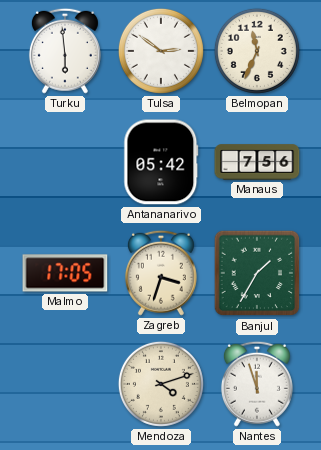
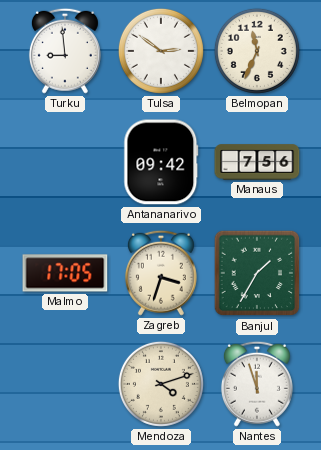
Turku: 5:59 -> 8:59 (65, 51)
Antananarivo: 05:42 -> 09:42 (161, 162)
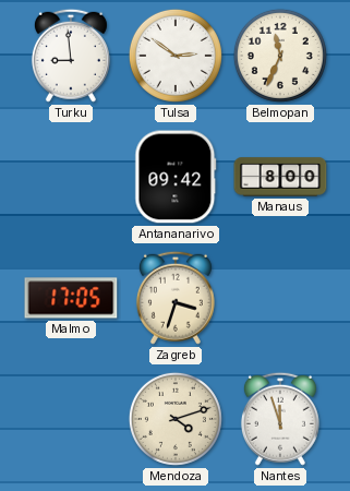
Manaus: 7:56 -> 8:00 (280, 177)
Banjul: 1:35 -> none (257, 273)
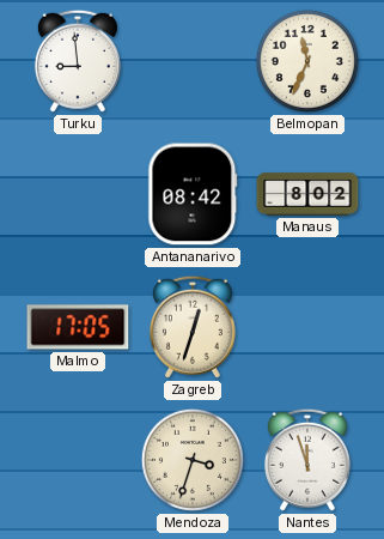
Tulsa: 2:51 -> none (176, 56)
Antananarivo: 09:42 -> 08:42 (193, 194)
Manaus: 8:00 -> 8:02 (307, 194)
Zagreb: 3:33 -> 12:33 (193, 327)
Mendoza: 4:12 -> 3:33 (193, 460)
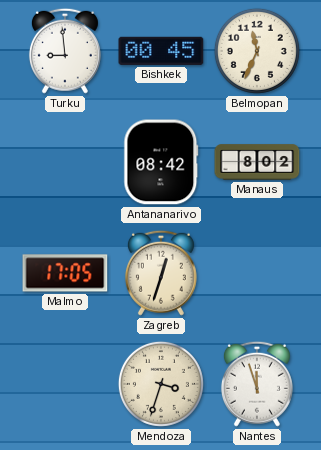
Bishkek: none -> 00:45 (161, 51)
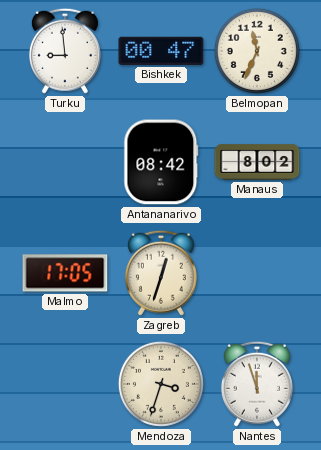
Bishkek: 00:45 -> 00:47 (161, 51)
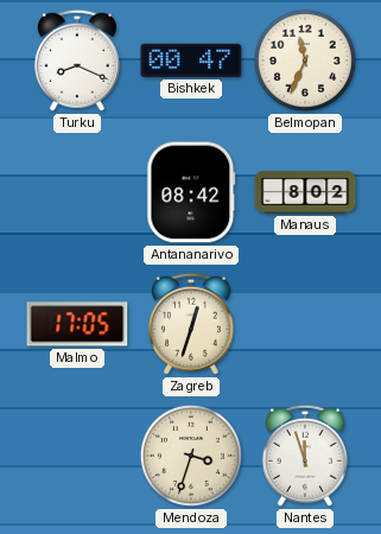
Turku: 8:59 -> 8:19 (77, 61)
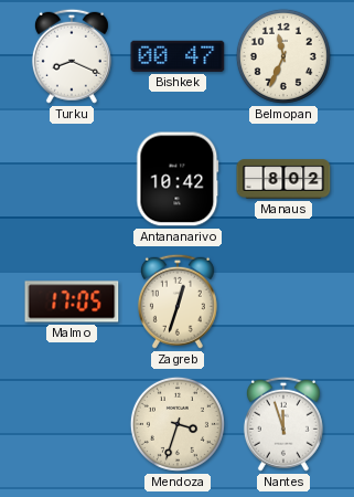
Antananarivo: 08:42 -> 10:42 (178, 179)
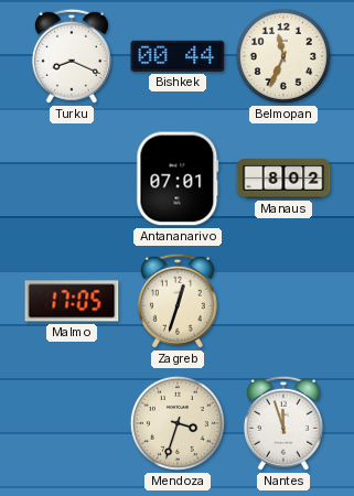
Bishkek: 00:47 -> 00:44 (178, 56)
Antananarivo: 10:42 -> 07:01 (178, 179)
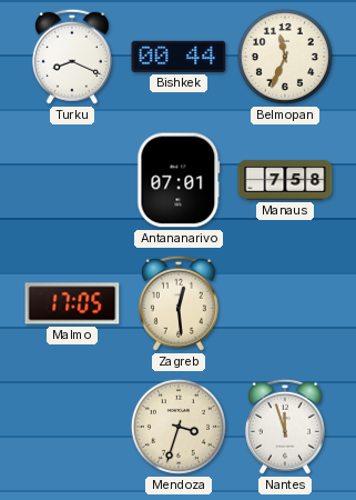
Manaus: 8:02 -> 7:58 (285, 180)
Zagreb: 12:33 -> 12:29 (179, 303)
